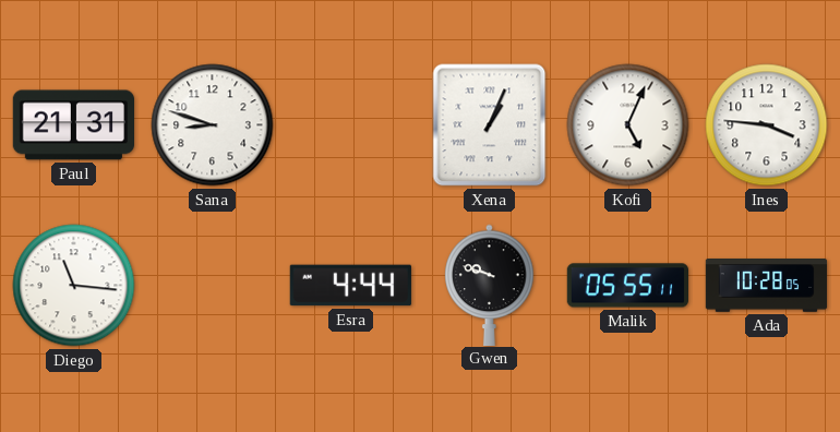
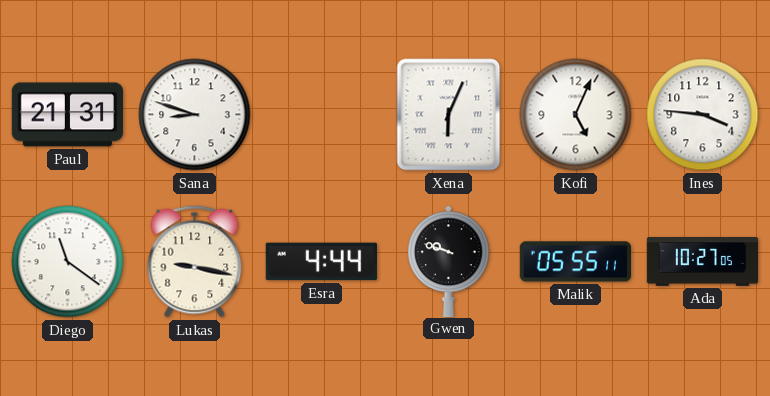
Xena: 1:04 -> 6:04 (449, 115)
Diego: 11:16 -> 11:21 (68, 262)
Lukas: none -> 9:17 (195, 262)
Ada: 10:28 -> 10:27 (703, 262)
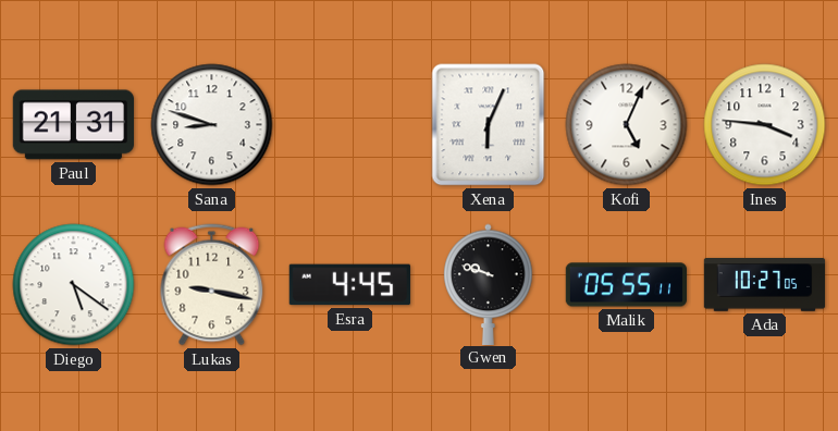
Diego: 11:21 -> 5:21 (74, 285)
Esra: 4:44 -> 4:45 (349, 285)
